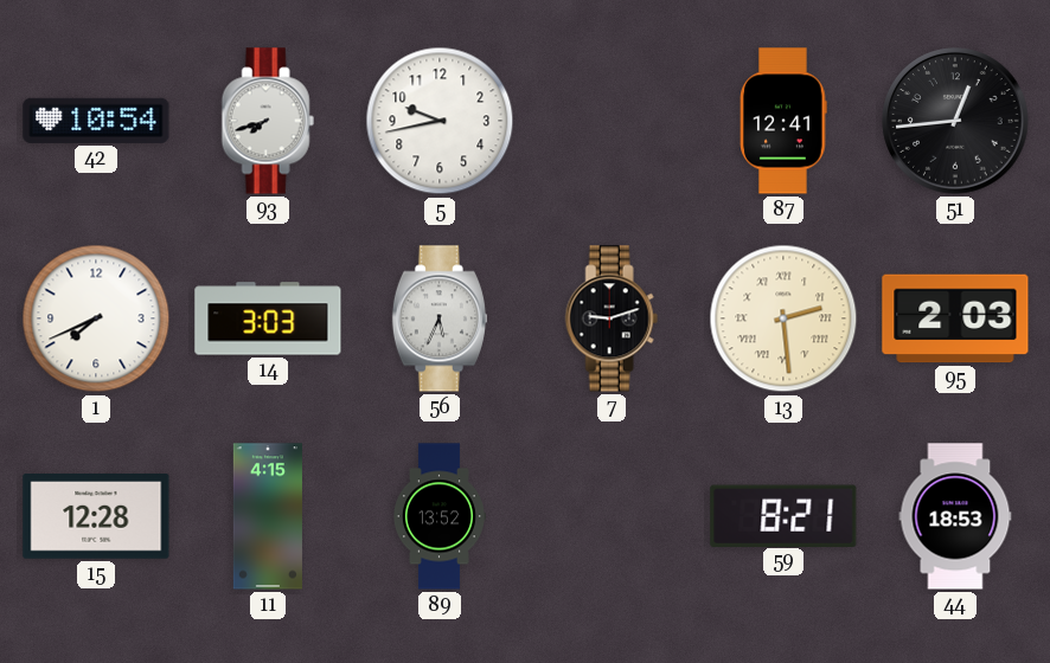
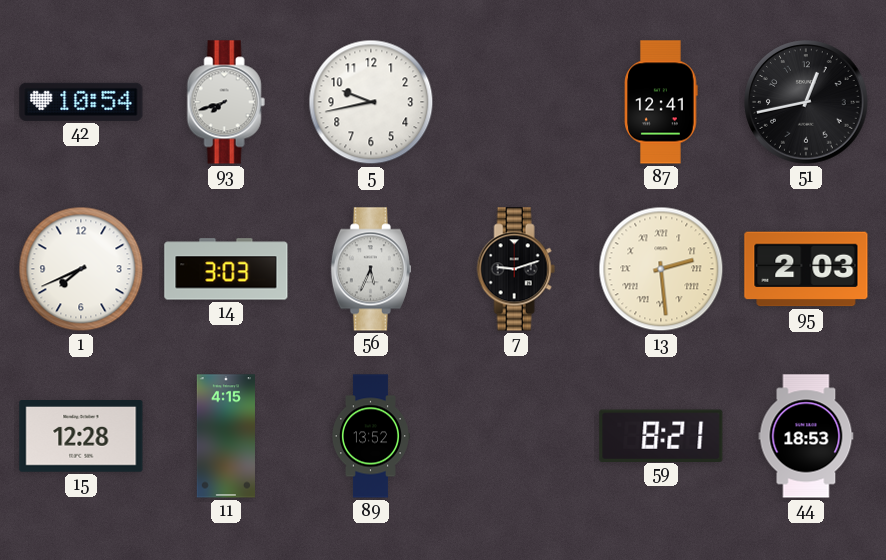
51: 12:44 -> 12:43 (806, 102)
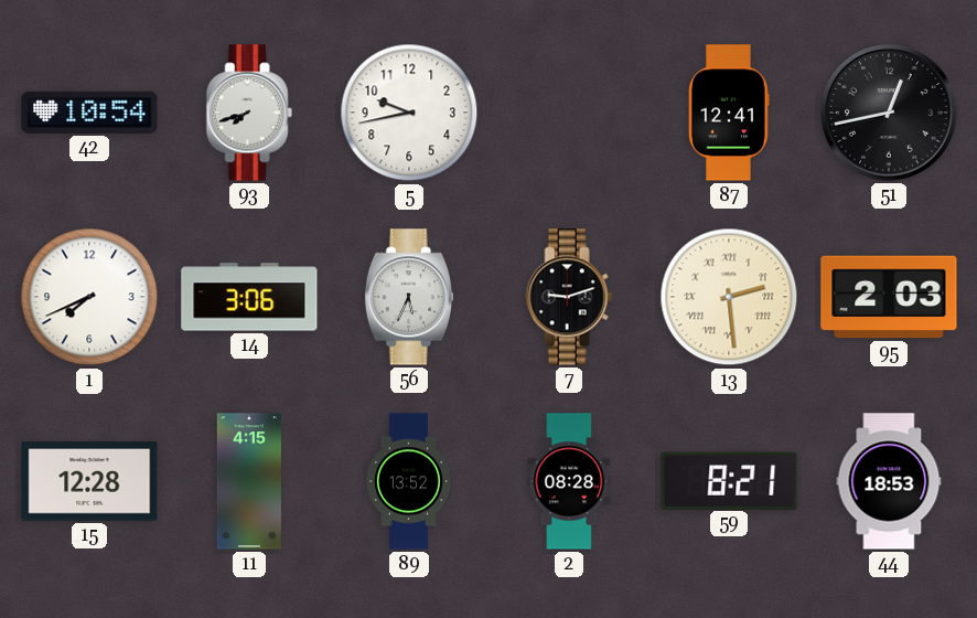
14: 3:03 -> 3:06 (249, 297)
2: none -> 08:28 (569, 481)
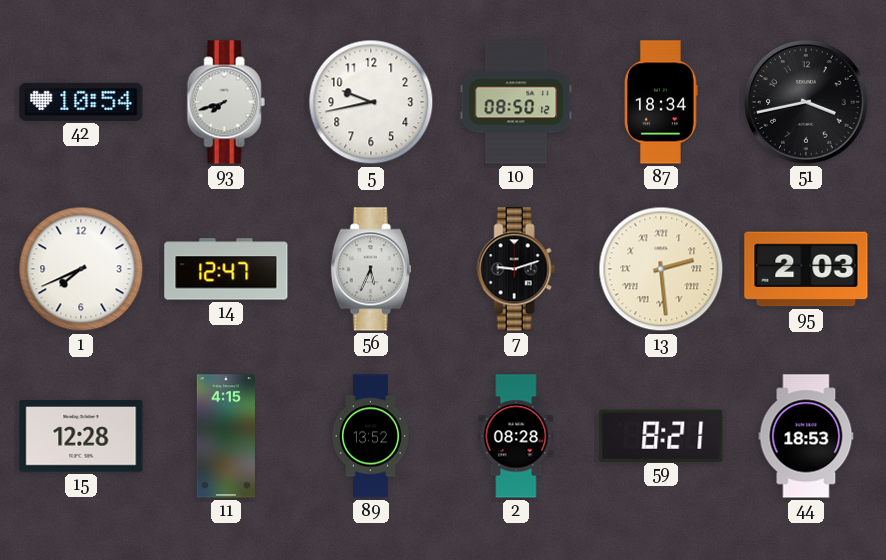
10: none -> 08:50 (516, 102)
87: 12:41 -> 18:34 (661, 102)
51: 12:43 -> 3:43 (806, 102)
14: 3:06 -> 12:47 (226, 269)
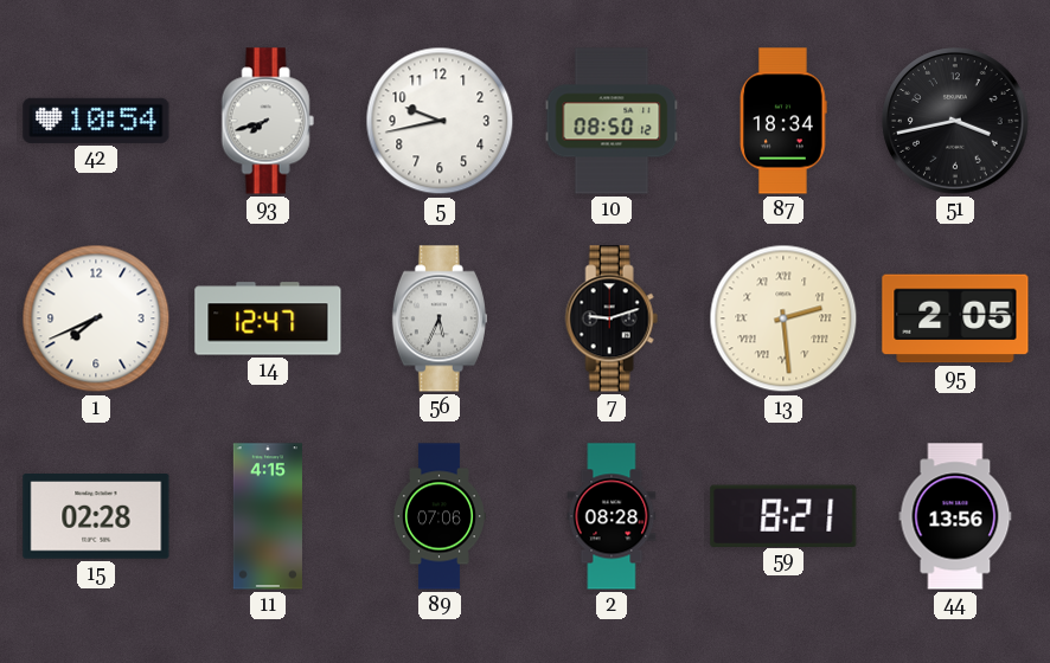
95: 2:03 -> 2:05 (955, 318)
15: 12:28 -> 02:28 (96, 517)
89: 13:52 -> 07:06 (438, 516)
44: 18:53 -> 13:56 (955, 516)
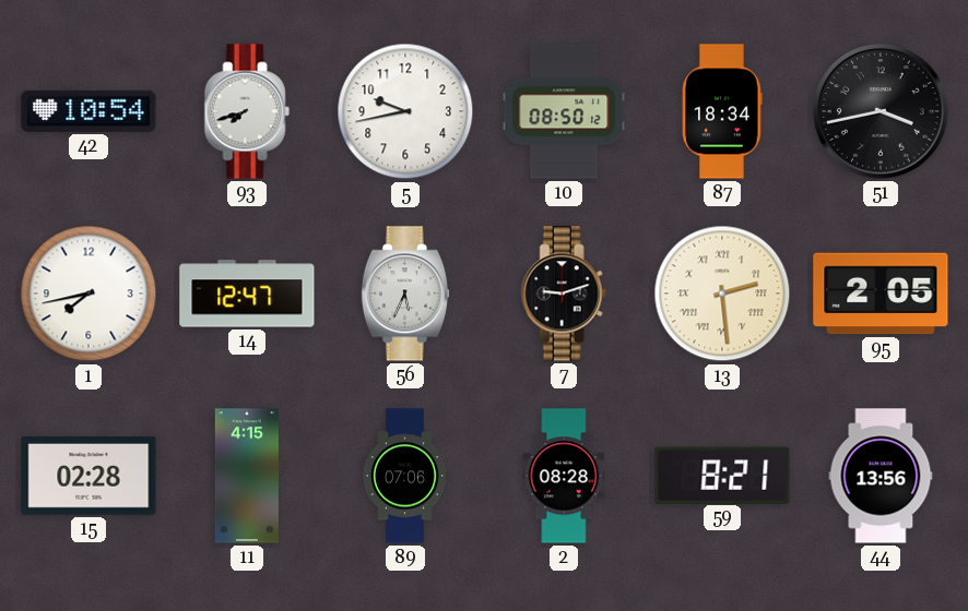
1: 7:41 -> 7:43 (88, 293)
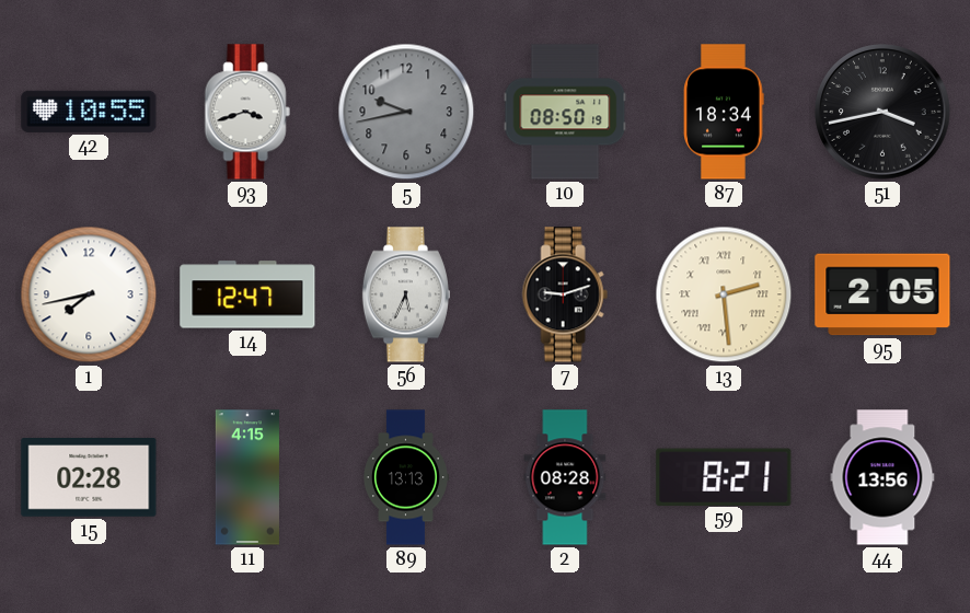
42: 10:54 -> 10:55 (89, 112)
93: 7:42 -> 3:42 (247, 112)
5 dial: white -> grey (406, 112)
10: 08:50:12 -> 08:50:19 (565, 112)
89: 07:06 -> 13:13 (405, 477)
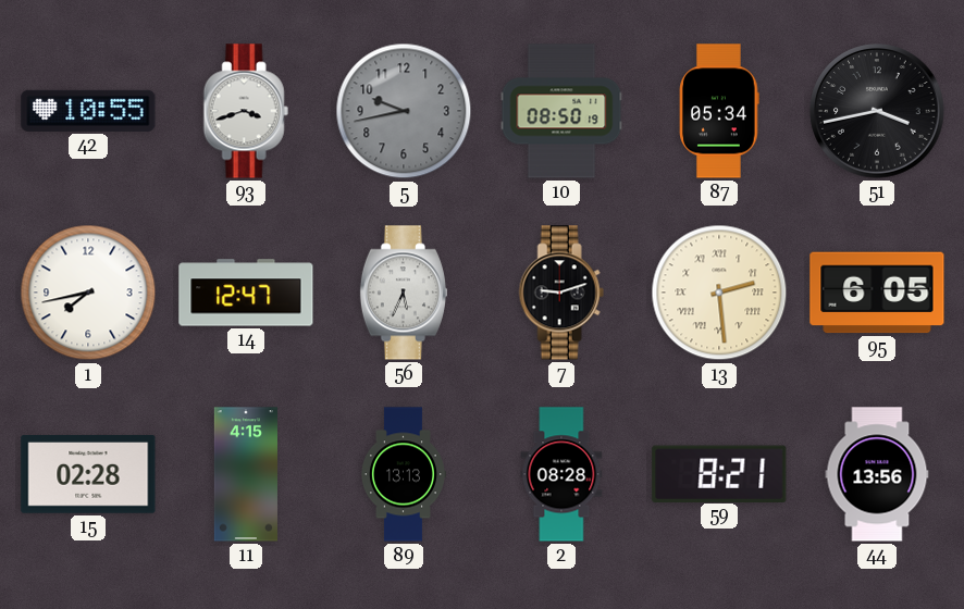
87: 18:34 -> 05:34 (719, 111)
95: 2:05 -> 6:05 (877, 293)
